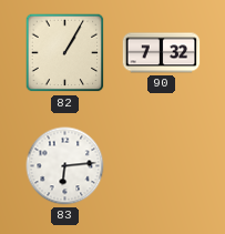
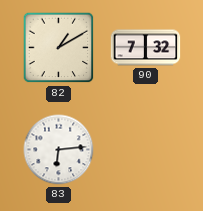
82: 1:05 -> 1:10 (59, 48)
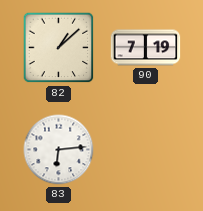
82: 1:10 -> 1:08 (59, 48)
90: 7:32 -> 7:19 (146, 48)
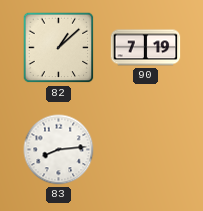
83: 6:14 -> 8:14 (59, 150)
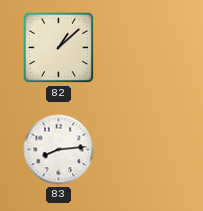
90: 7:19 -> none (146, 48)
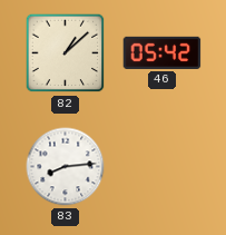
46: none -> 05:42 (163, 52)
